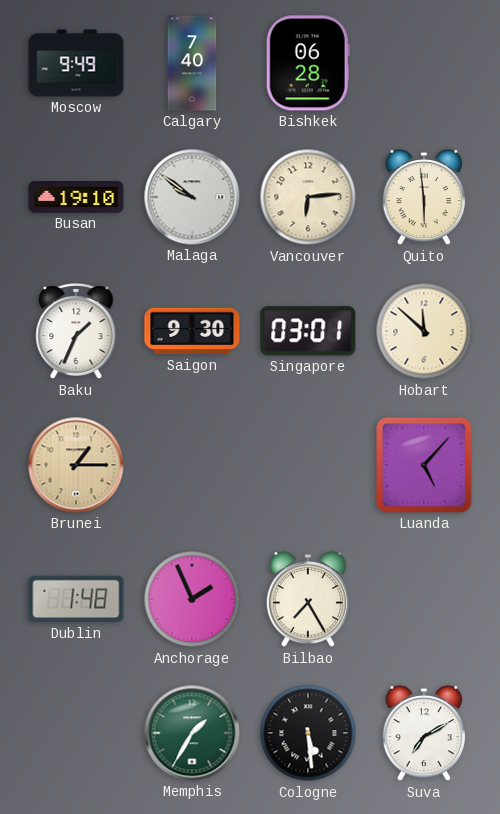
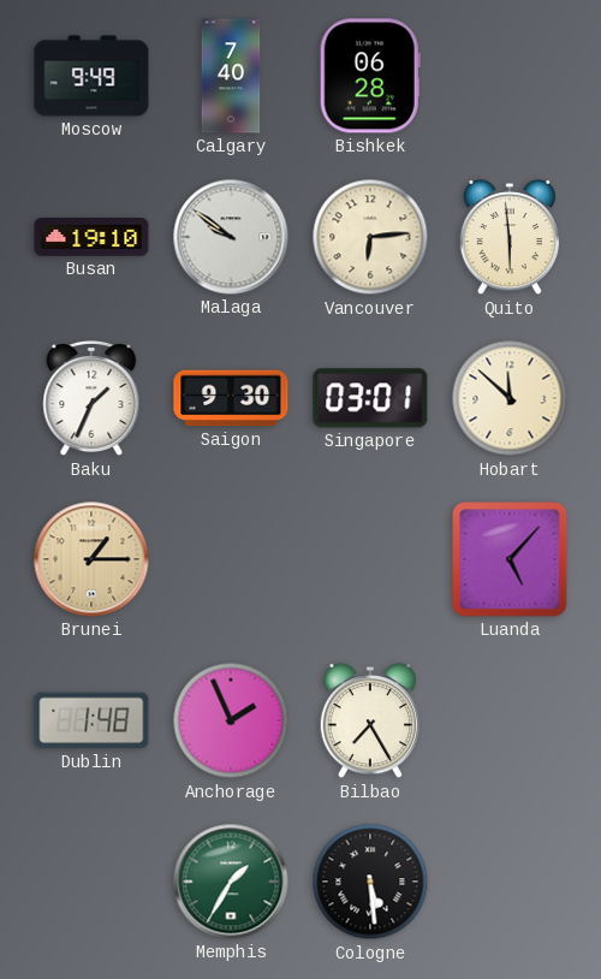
Suva: 7:10 -> none (424, 733)
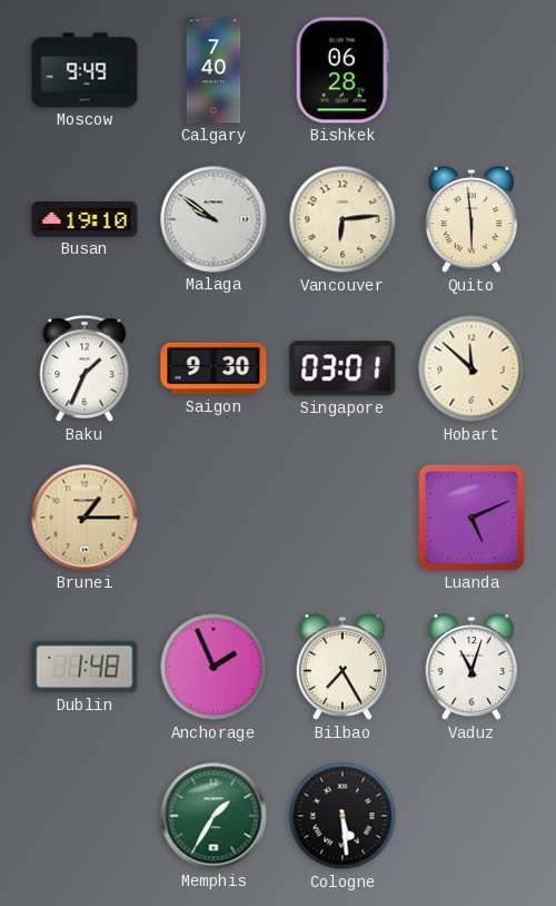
Luanda: 5:07 -> 5:11 (471, 518)
Vaduz: none -> 11:03 (471, 667)
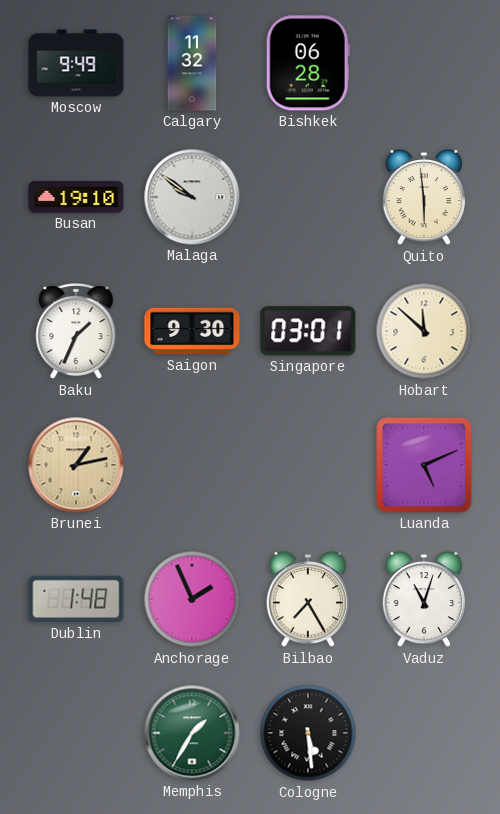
Calgary: 7:40 -> 11:32 (192, 63)
Vancouver: 6:14 -> none (342, 219)
Brunei: 1:15 -> 1:13 (76, 465)
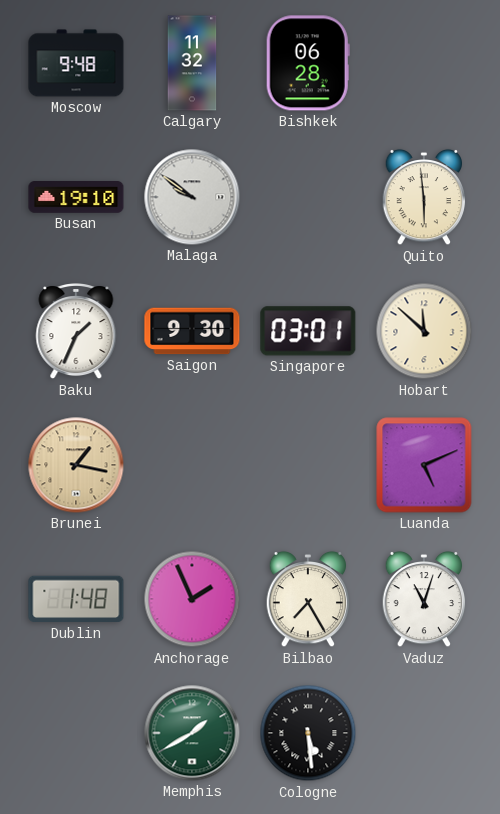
Moscow: 9:49 -> 9:48 (76, 63)
Brunei: 1:13 -> 1:17 (76, 465)
Memphis: 1:35 -> 1:40 (192, 733)
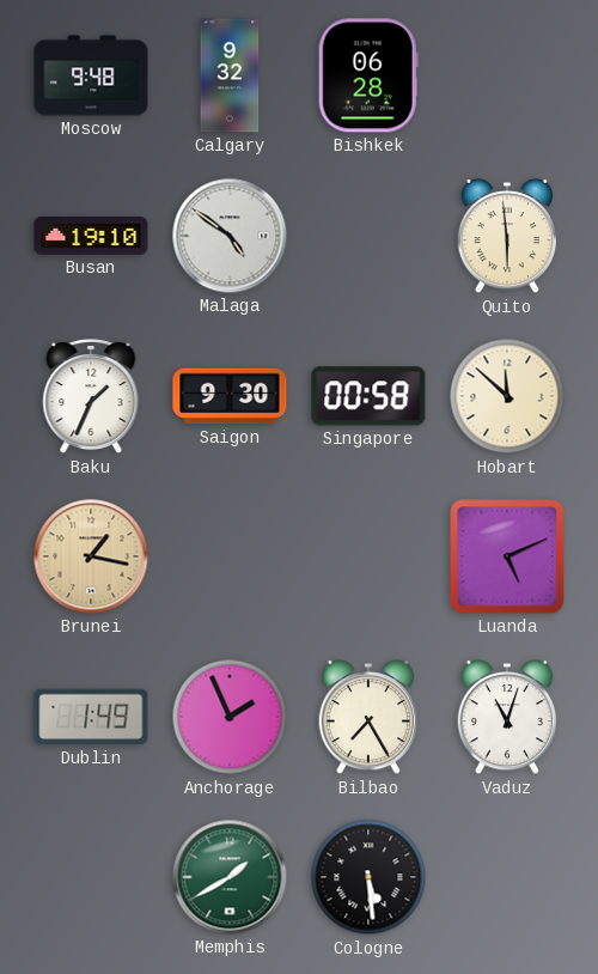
Calgary: 11:32 -> 9:32 (230, 75)
Malaga: 9:51 -> 4:51 (230, 236)
Singapore: 03:01 -> 00:58 (368, 396)
Dublin: 1:48 -> 1:49 (91, 717)
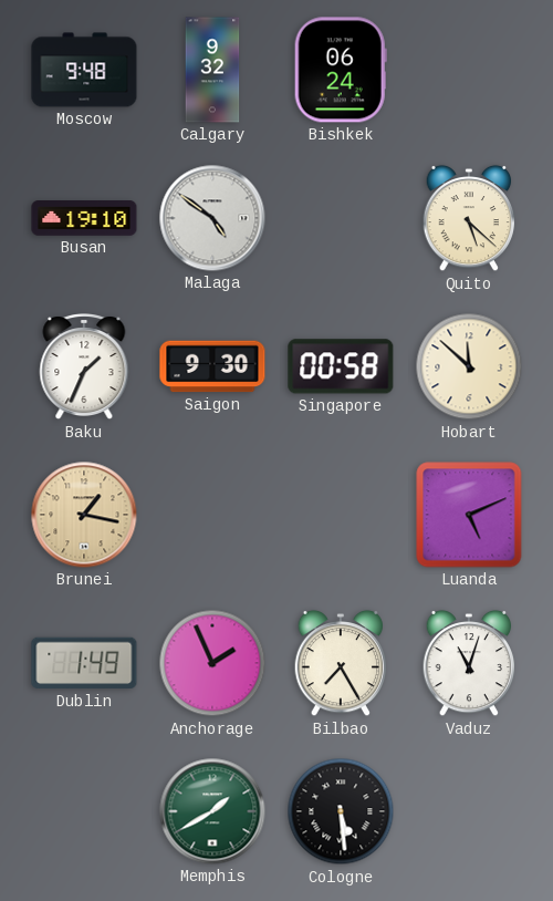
Bishkek: 06:28 -> 06:24 (341, 70)
Quito: 5:59 -> 5:22 (469, 218)
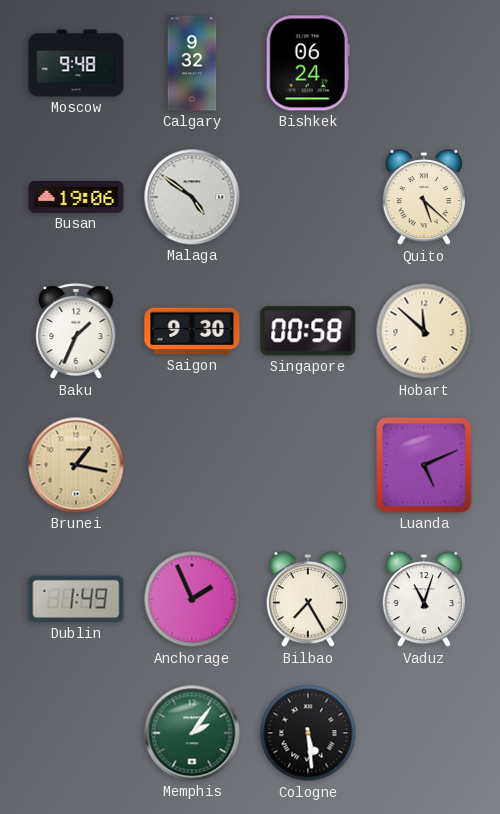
Busan: 19:10 -> 19:06 (76, 198)
Memphis: 1:40 -> 2:06 (192, 733)
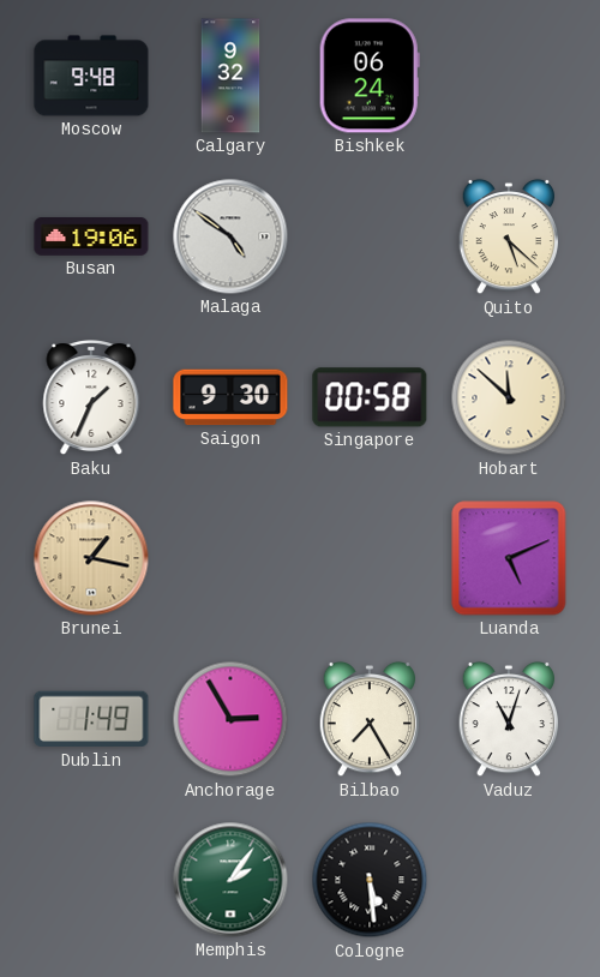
Anchorage: 1:56 -> 2:55 (230, 719)
